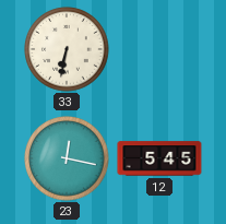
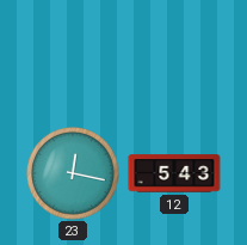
33: 6:32 -> none (67, 49)
12: 5:45 -> 5:43 (174, 173)
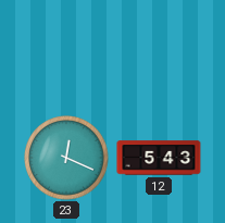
23: 12:17 -> 12:19 (66, 158)
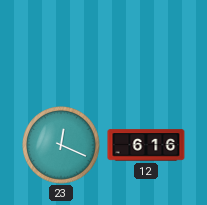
12: 5:43 -> 6:16 (146, 145)
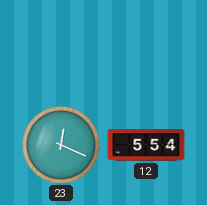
12: 6:16 -> 5:54 (146, 145)
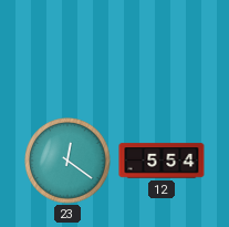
23: 12:19 -> 12:21 (67, 161)
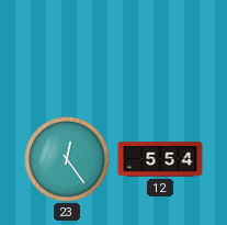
23: 12:21 -> 12:24 (67, 159)
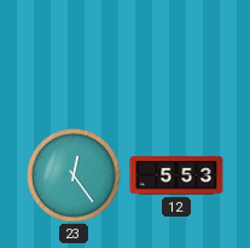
12: 5:54 -> 5:53 (176, 175)
